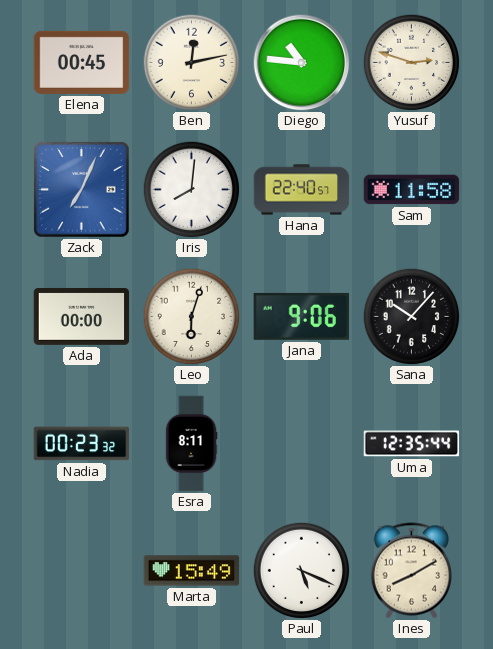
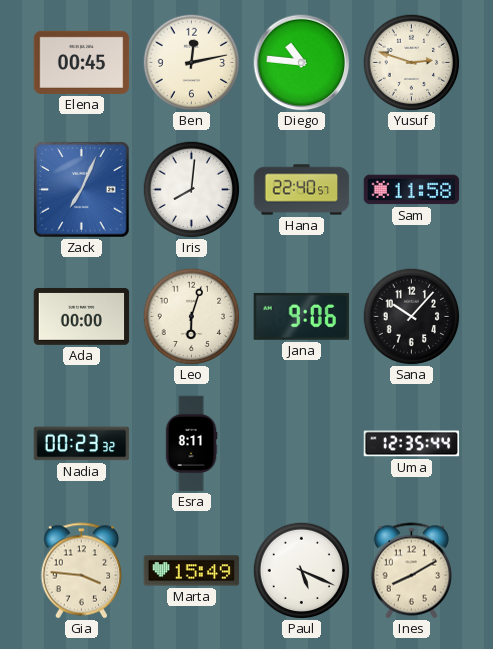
Gia: none -> 3:46 (82, 571)
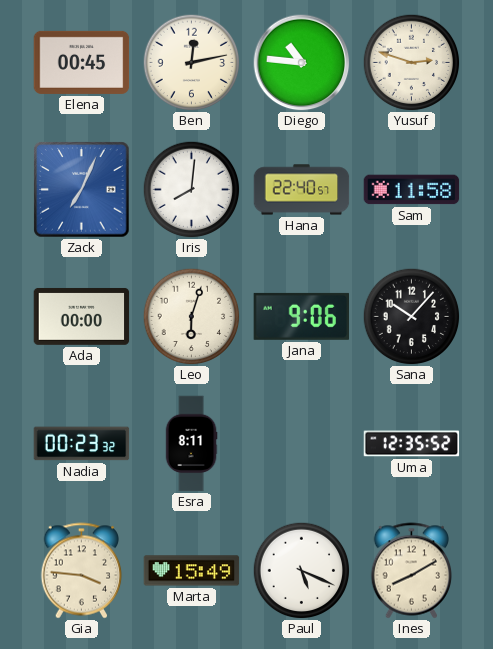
Uma: 12:35:44 -> 12:35:52 (412, 444)
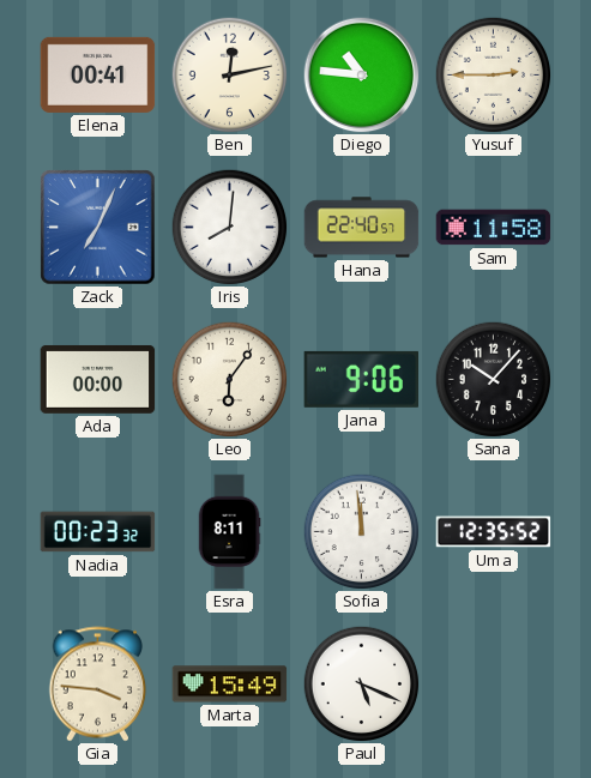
Elena: 00:45 -> 00:41 (98, 74)
Yusuf: 2:48 -> 2:45 (493, 74)
Leo: 6:03 -> 6:06 (229, 379)
Sofia: none -> 11:59 (361, 531)
Ines: 8:10 -> none (412, 571)
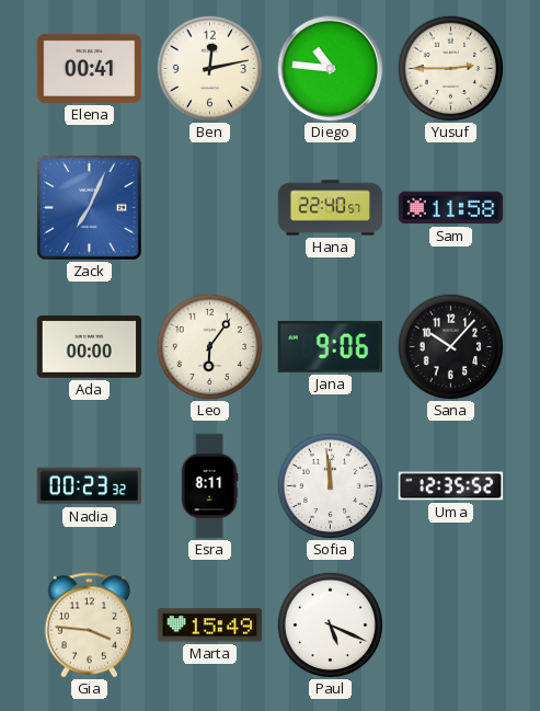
Iris: 8:01 -> none (229, 227)
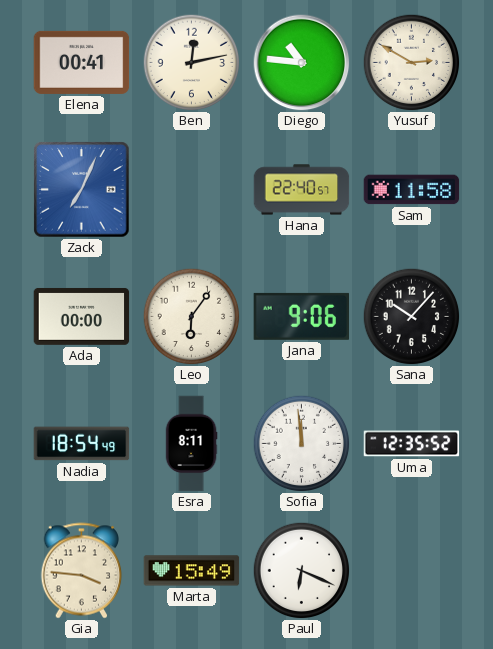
Yusuf: 2:45 -> 2:50 (411, 62)
Nadia: 00:23 -> 18:54 (82, 444)
Paul: 5:19 -> 6:19 (301, 570)
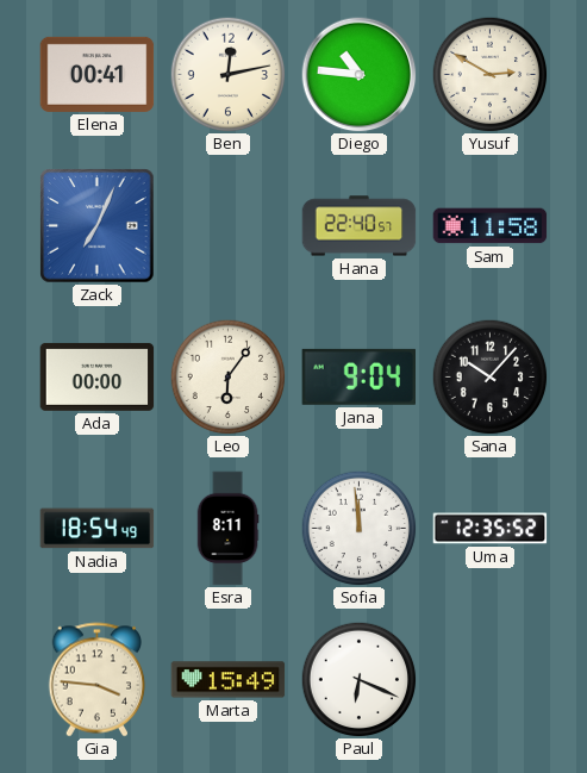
Jana: 9:06 -> 9:04 (358, 376)
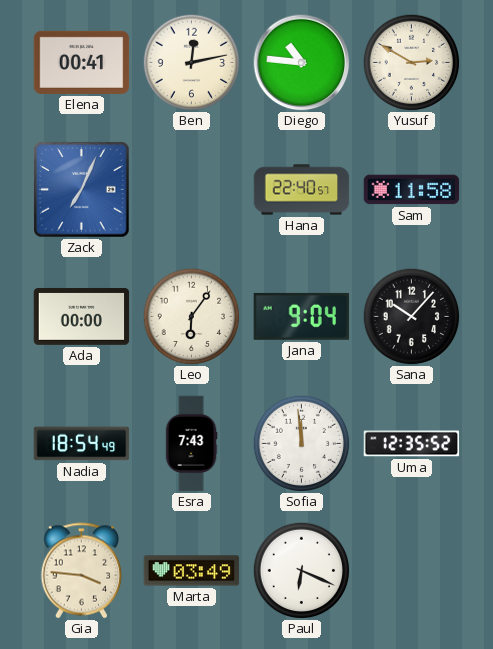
Esra: 8:11 -> 7:43 (191, 444)
Marta: 15:49 -> 03:49 (192, 571)
